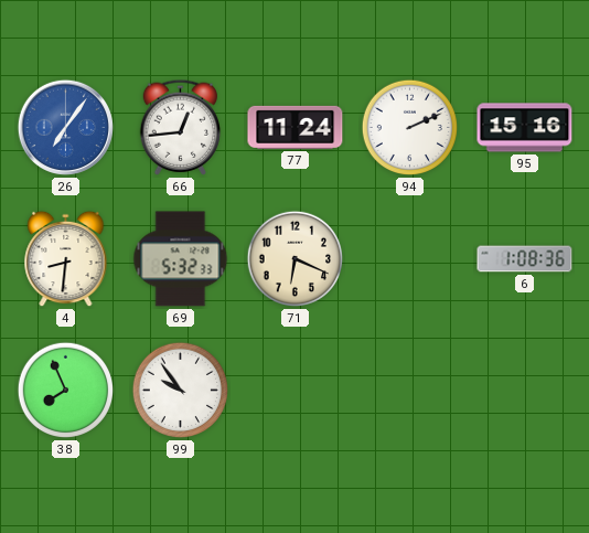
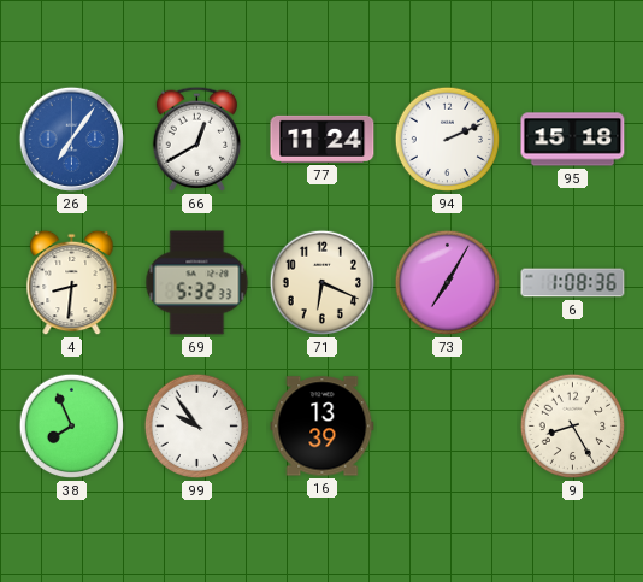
66: 12:44 -> 12:40 (197, 139)
95: 15:16 -> 15:18 (573, 140)
73: none -> 7:05 (448, 283)
16: none -> 13:39 (323, 427)
9: none -> 8:25 (573, 427)
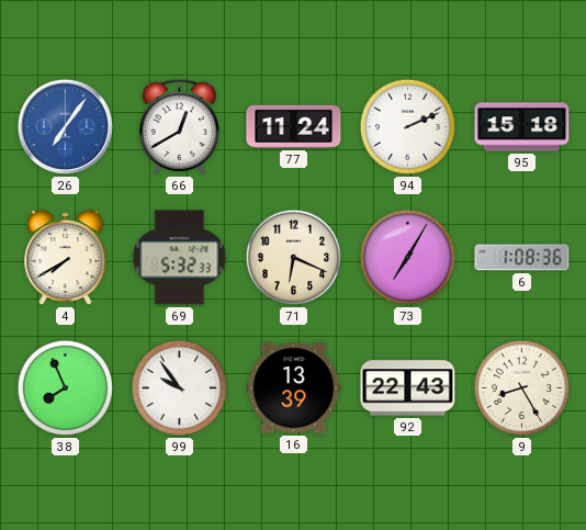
4: 8:31 -> 7:40 (66, 258)
92: none -> 22:43 (408, 388)
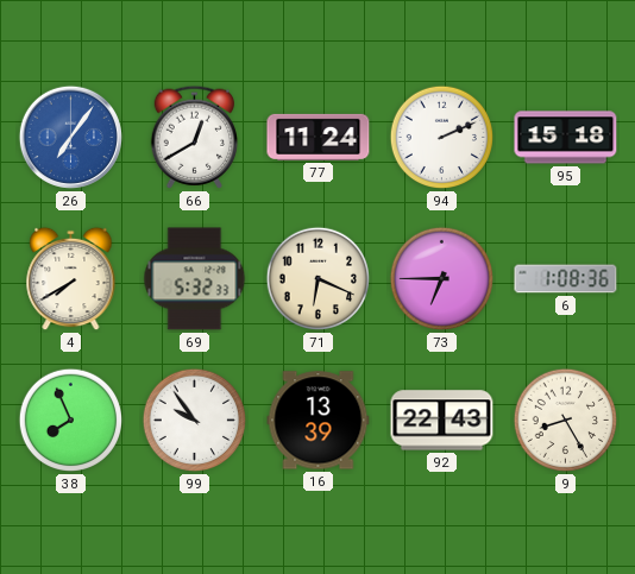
73: 7:05 -> 6:45 (442, 279)
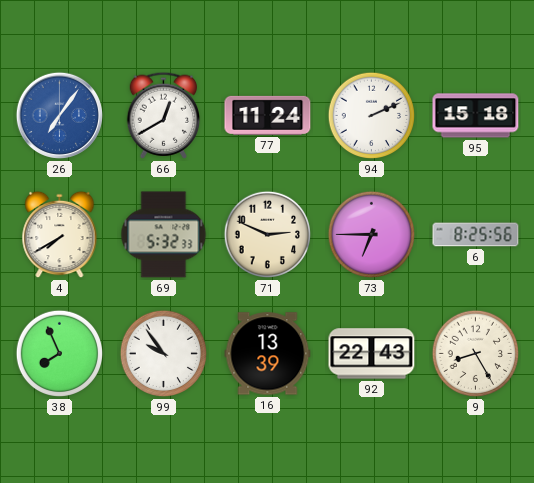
71: 6:19 -> 2:49 (268, 235)
6: 1:08 -> 8:25 (476, 235)
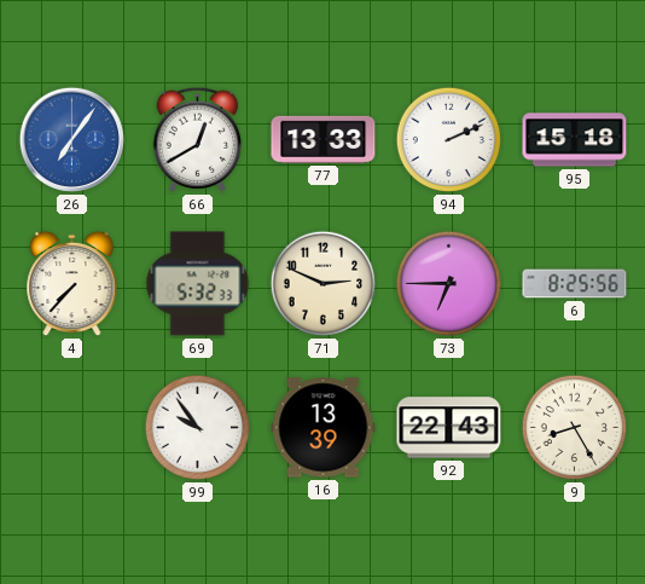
77: 11:24 -> 13:33 (324, 139)
4: 7:40 -> 7:37 (72, 284)
38: 7:56 -> none (60, 354)
